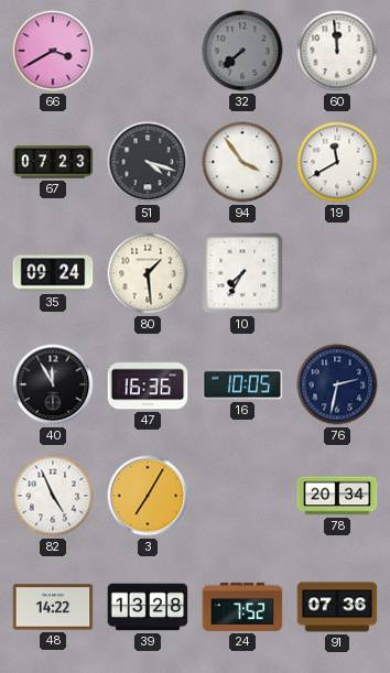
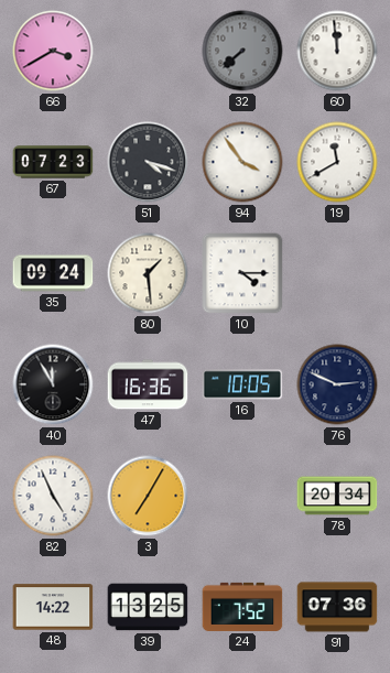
10: 7:35 -> 4:15 (242, 273)
76: 2:32 -> 2:49 (337, 384)
39: 13:28 -> 13:25 (148, 607)
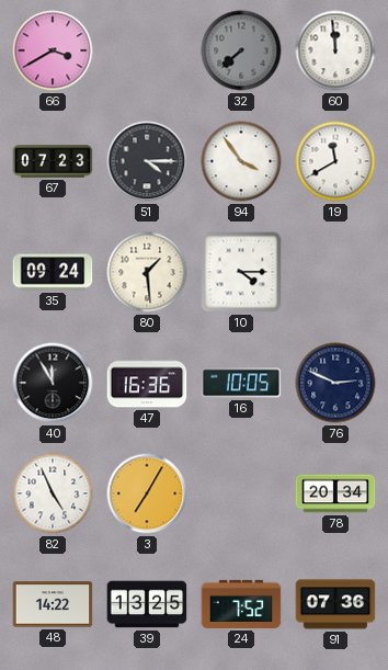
51: 4:18 -> 4:15 (147, 161)
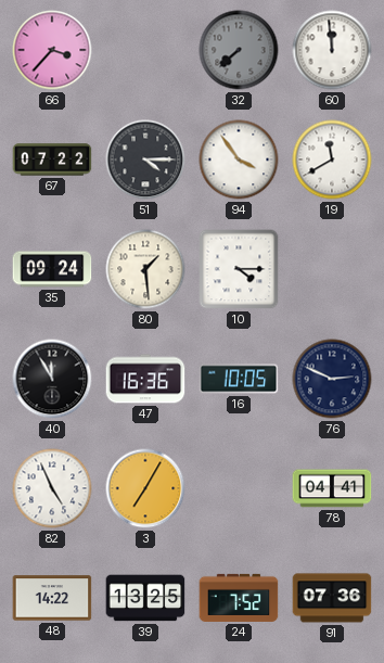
66: 3:40 -> 3:37 (52, 50)
67: 07:23 -> 07:22 (52, 160)
78: 20:34 -> 04:41 (332, 488)
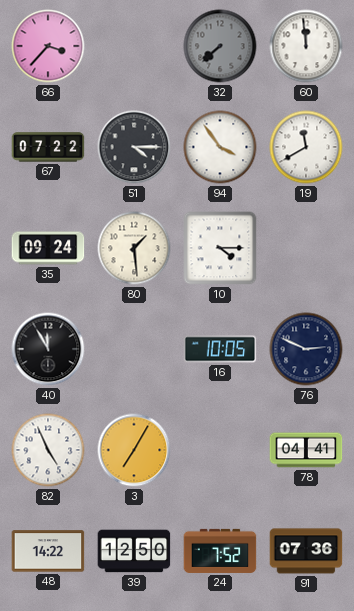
47: 16:36 -> none (145, 379)
39: 13:25 -> 12:50 (134, 551)
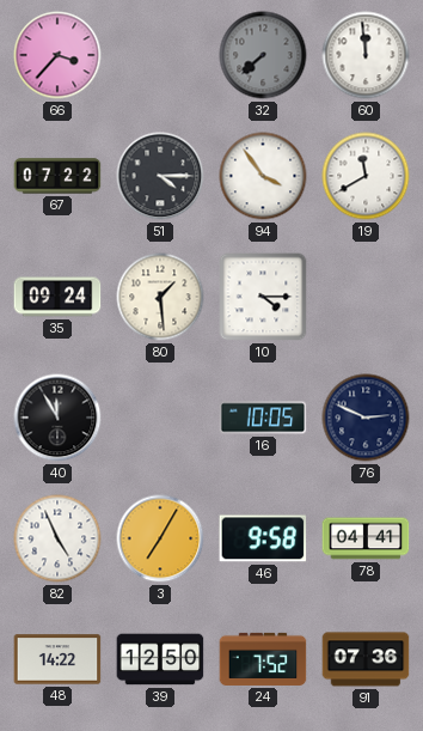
46: none -> 9:58 (263, 538)
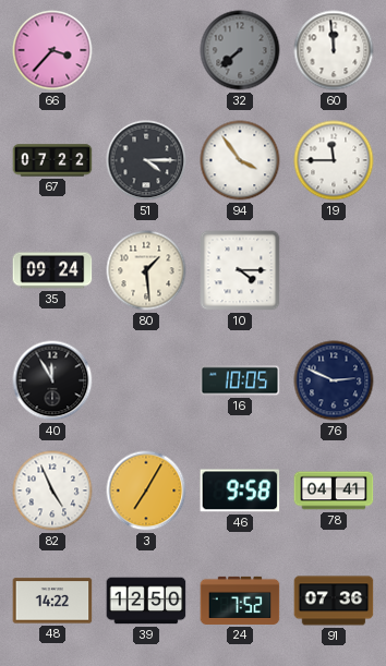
19: 11:40 -> 11:45 (334, 160)
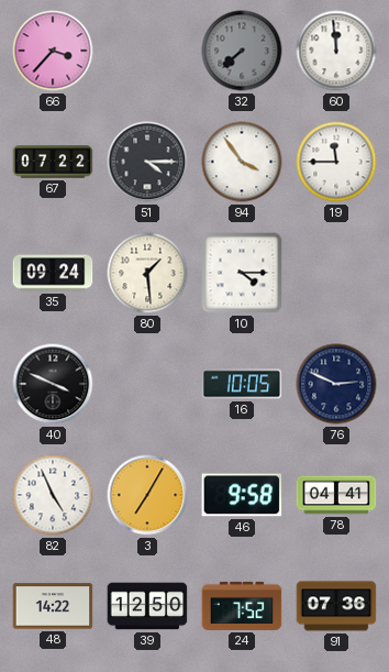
40: 11:55 -> 3:49 (53, 384)
